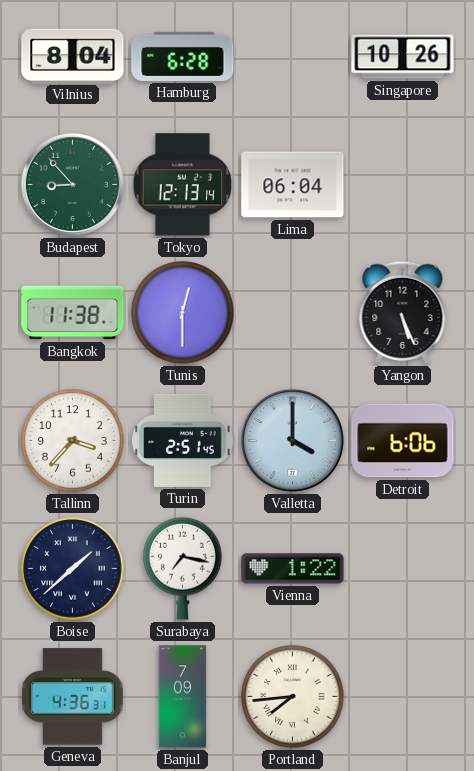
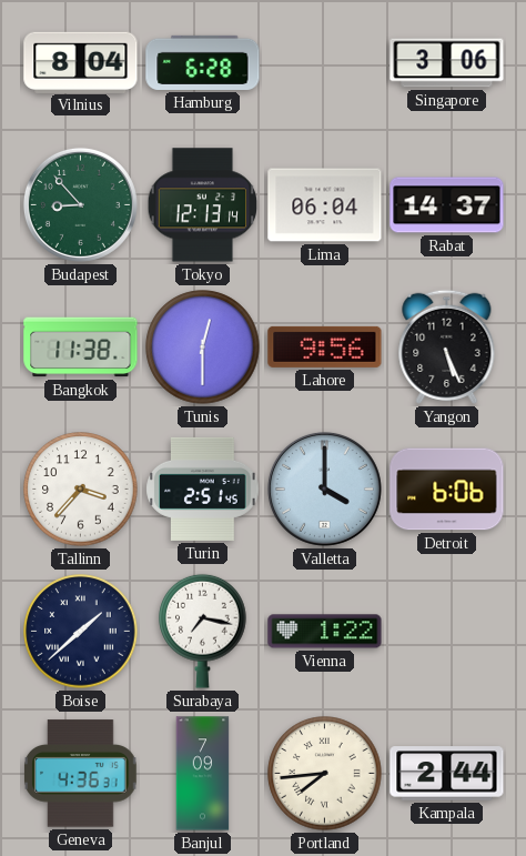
Singapore: 10:26 -> 3:06 (447, 63)
Rabat: none -> 14:37 (447, 205)
Lahore: none -> 9:56 (325, 346)
Kampala: none -> 2:44 (447, 774)
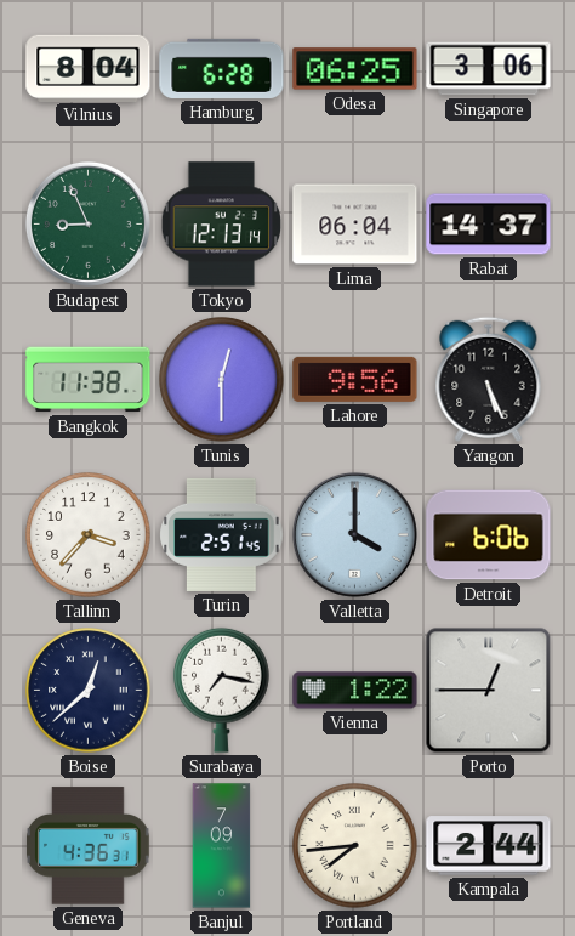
Odesa: none -> 06:25 (355, 69)
Budapest: 8:53 -> 8:56 (87, 223)
Boise: 1:38 -> 12:38 (89, 691)
Porto: none -> 12:45 (489, 691)
